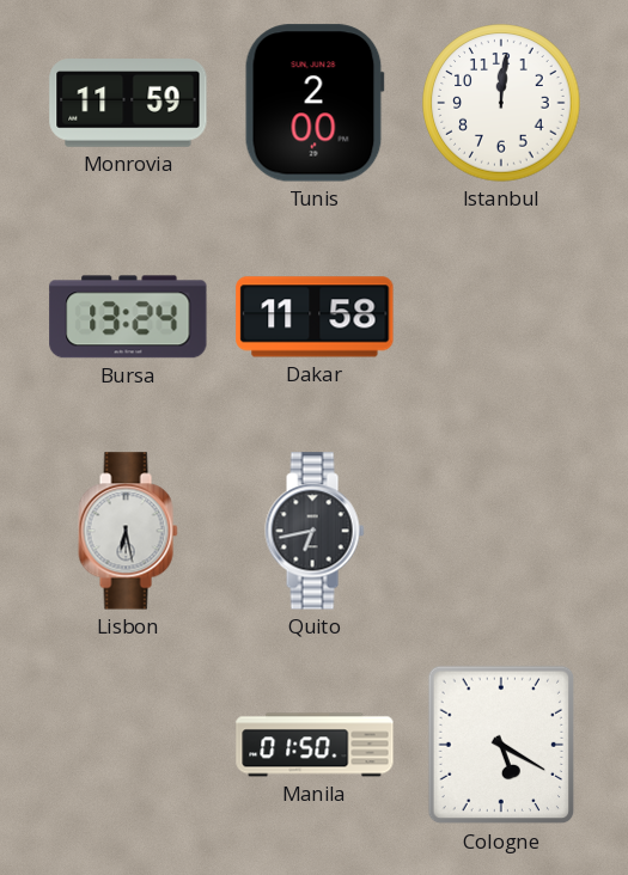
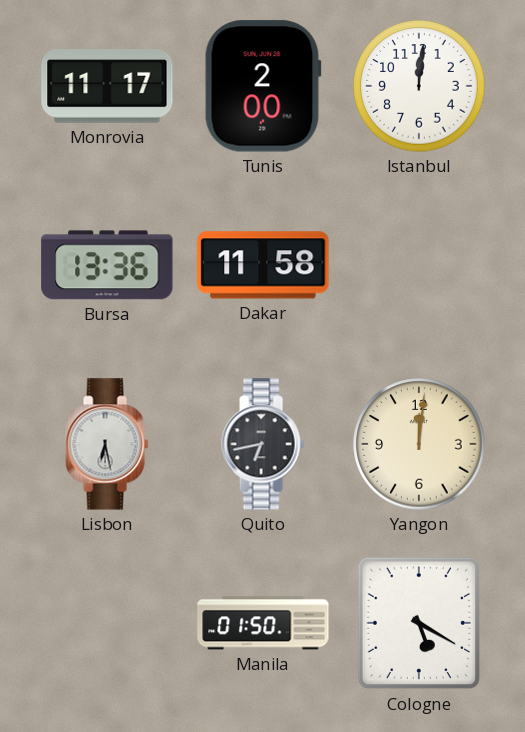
Monrovia: 11:59 -> 11:17 (107, 86)
Bursa: 13:24 -> 13:36 (107, 265)
Yangon: none -> 12:01 (419, 444)
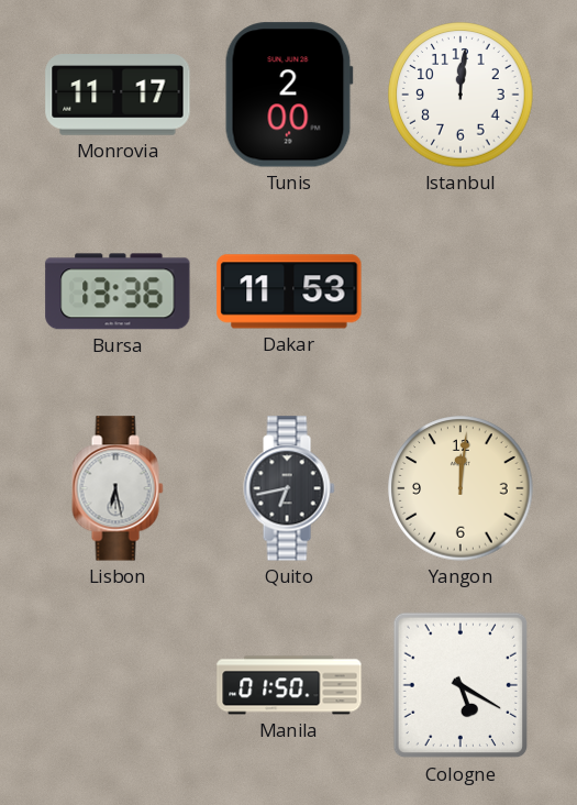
Dakar: 11:58 -> 11:53 (289, 291)
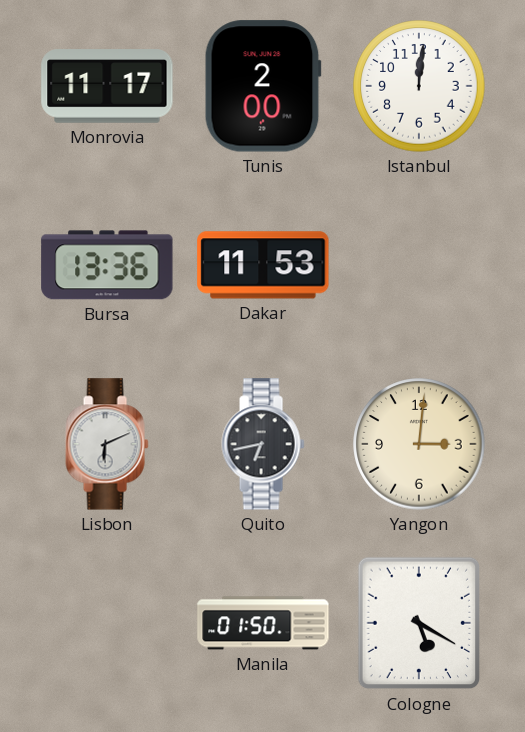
Lisbon: 6:28 -> 6:11 (107, 444)
Yangon: 12:01 -> 3:01 (419, 444)
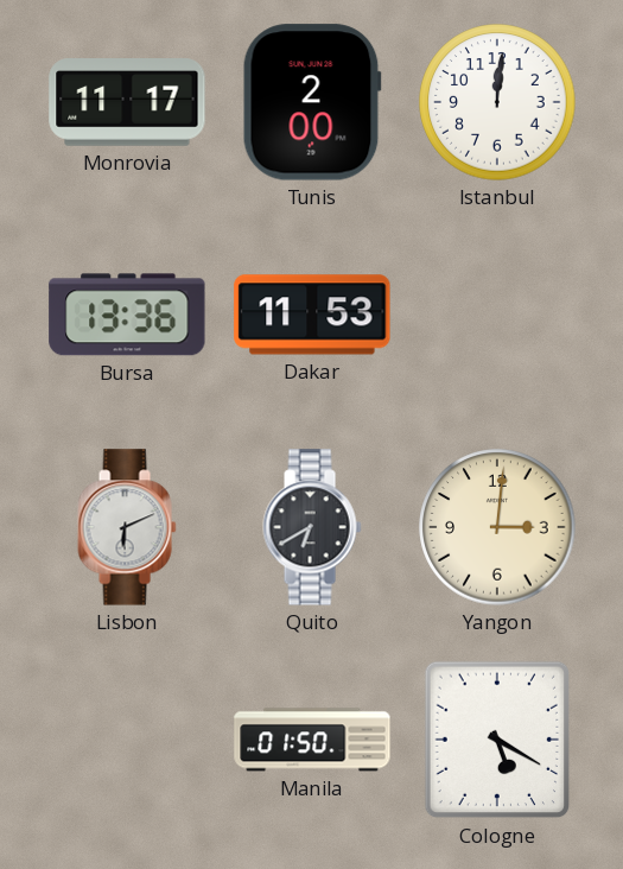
Quito: 6:43 -> 6:40 (312, 527)
